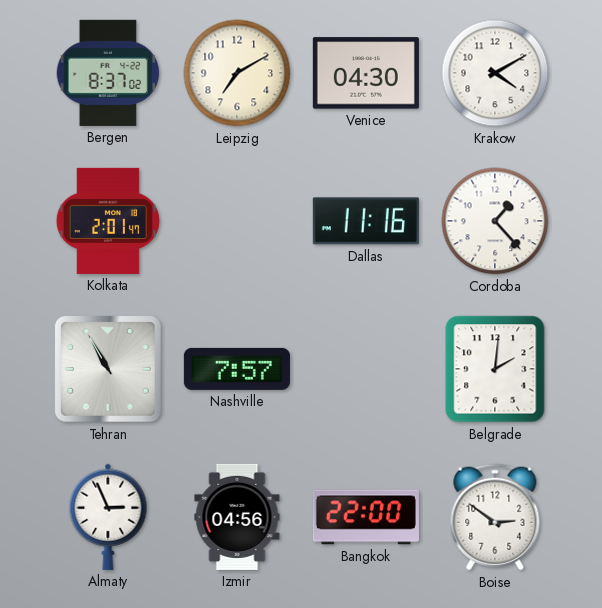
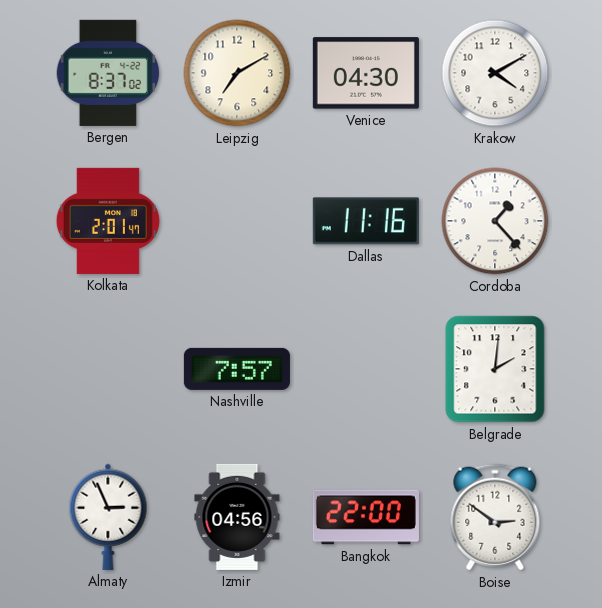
Tehran: 10:55 -> none (108, 369)
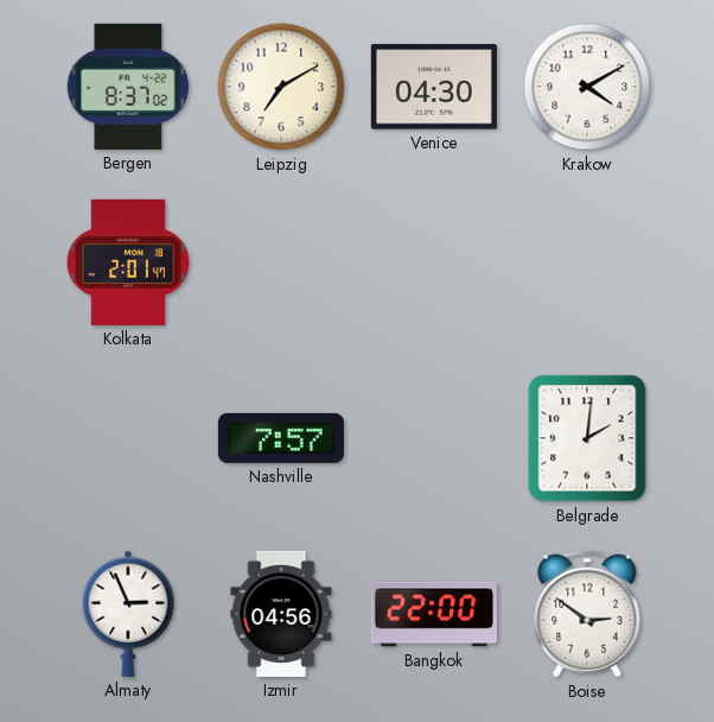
Dallas: 11:16 -> none (366, 221)
Cordoba: 1:23 -> none (495, 221)
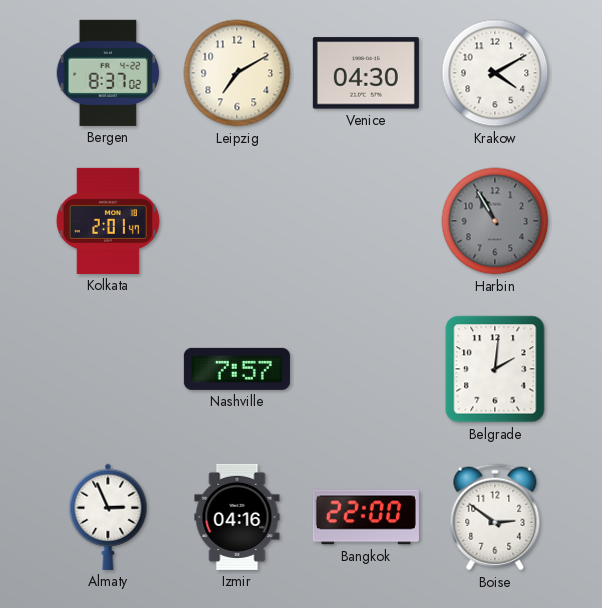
Harbin: none -> 10:55 (495, 221)
Izmir: 04:56 -> 04:16 (237, 517)
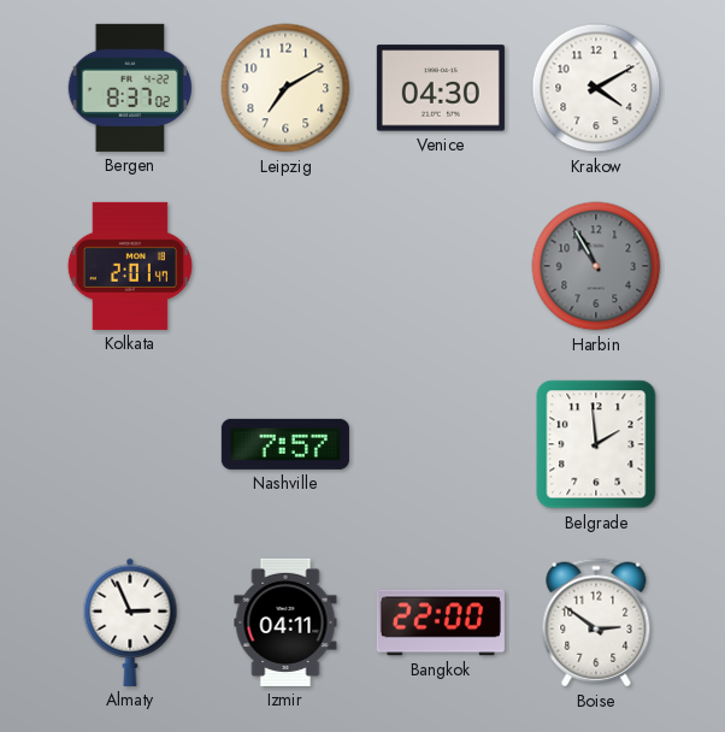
Belgrade: 2:01 -> 1:59 (596, 444)
Izmir: 04:16 -> 04:11 (285, 622)
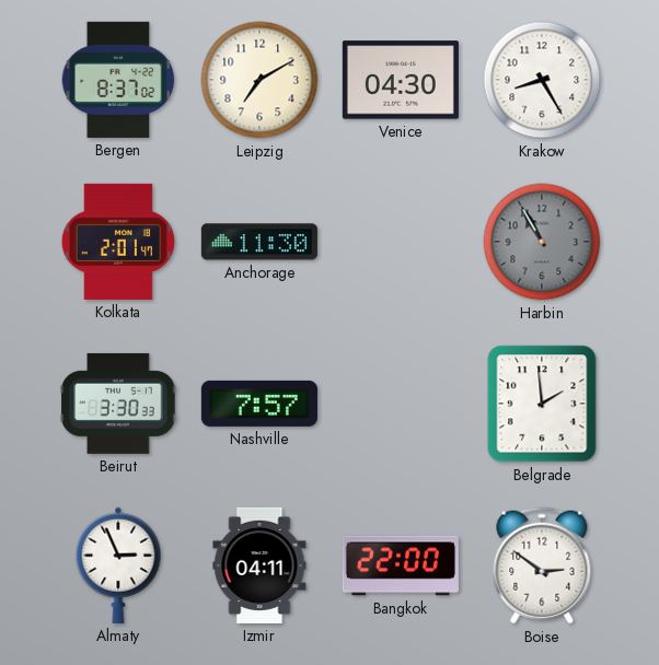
Krakow: 4:10 -> 8:25 (542, 80)
Anchorage: none -> 11:30 (259, 242)
Beirut: none -> 3:30 (118, 404)
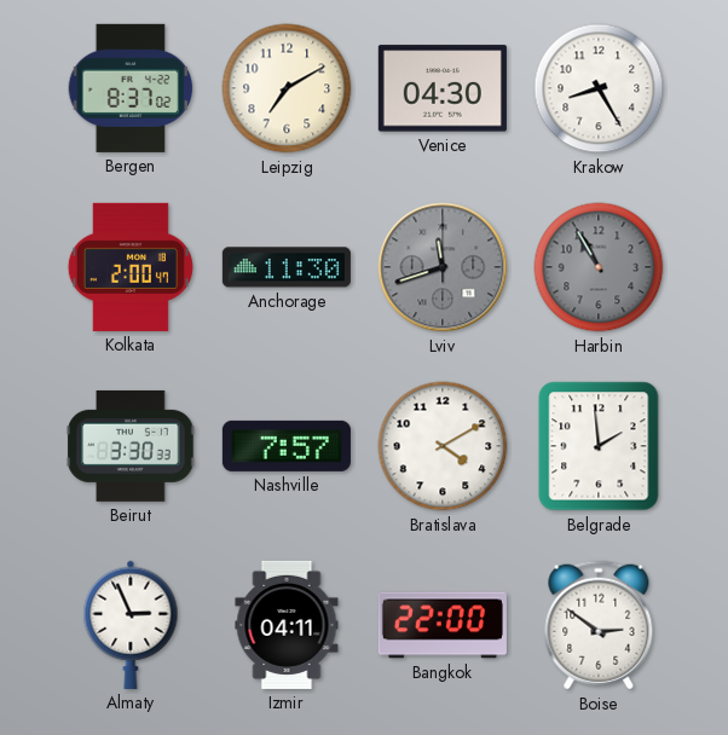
Kolkata: 2:01 -> 2:00 (131, 267)
Lviv: none -> 11:42 (443, 267)
Bratislava: none -> 4:10 (443, 446)
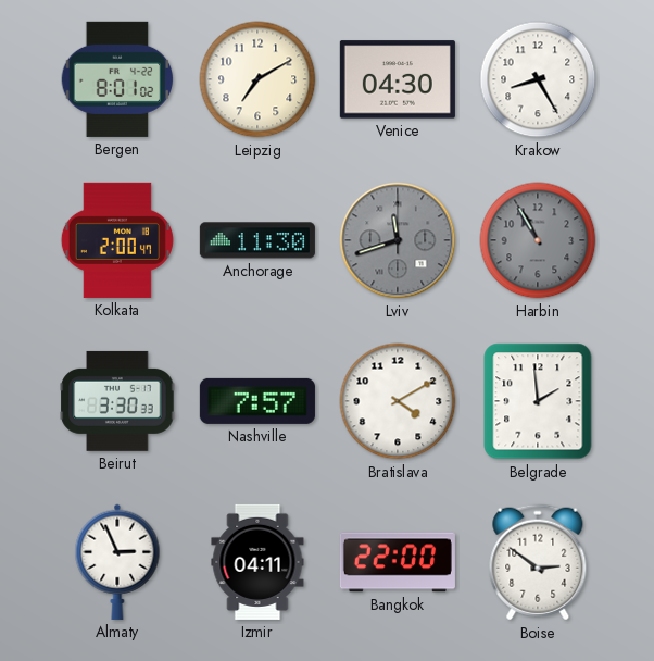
Bergen: 8:37 -> 8:01 (117, 79)
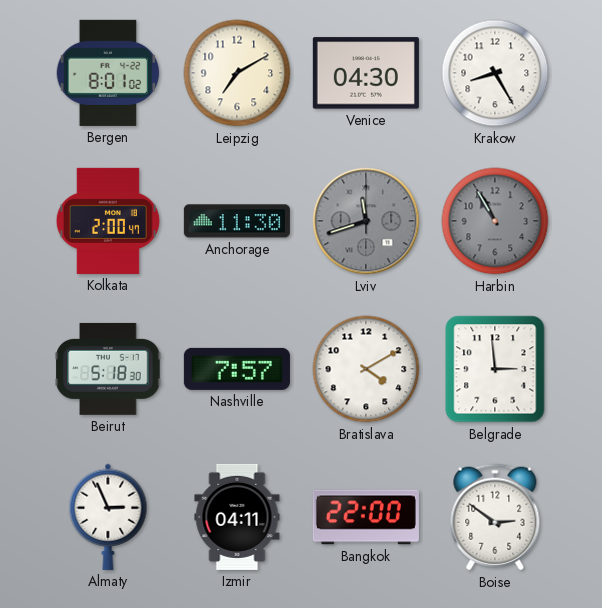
Beirut: 3:30 -> 5:18 (108, 369)
Belgrade: 1:59 -> 2:59 (495, 369)
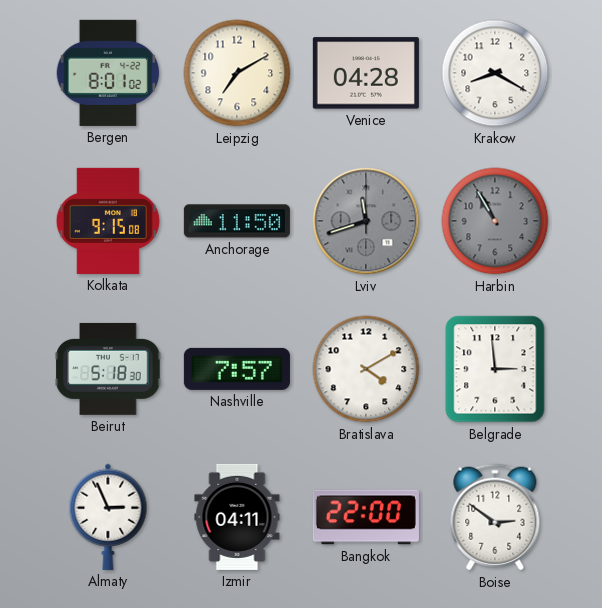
Venice: 04:30 -> 04:28 (366, 73)
Krakow: 8:25 -> 8:20 (495, 73)
Kolkata: 2:00 -> 9:15 (108, 221)
Anchorage: 11:30 -> 11:50 (237, 221)
